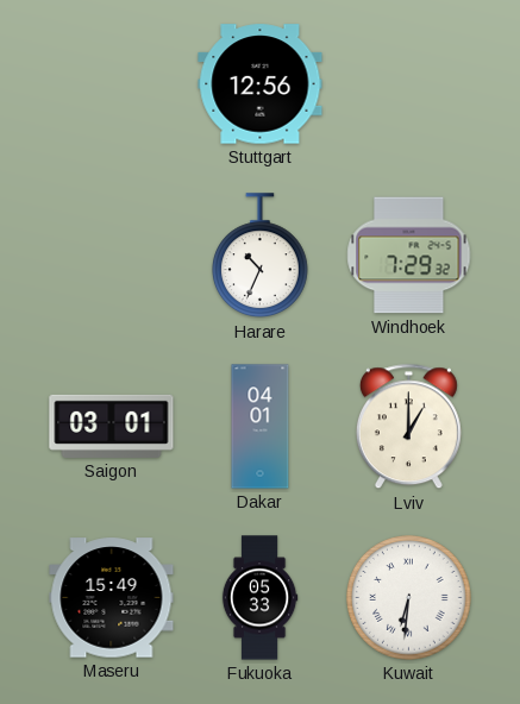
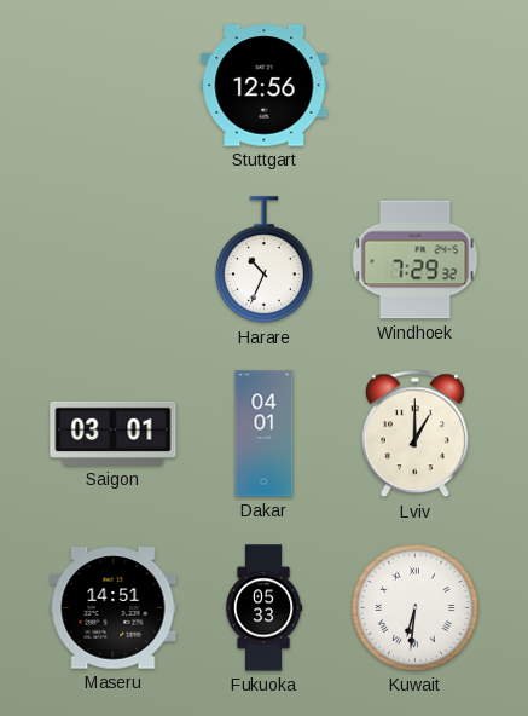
Maseru: 15:49 -> 14:51 (114, 608)
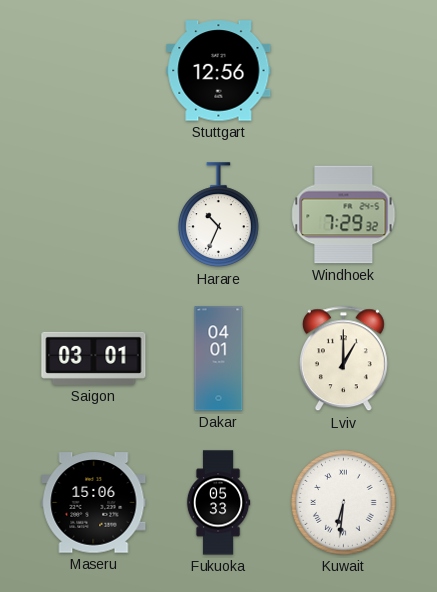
Maseru: 14:51 -> 15:06 (94, 503)
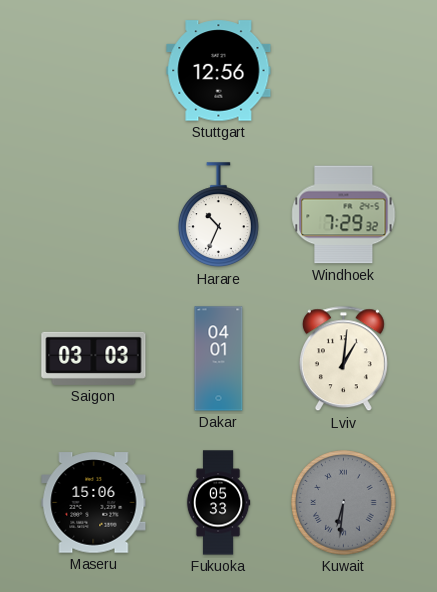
Saigon: 03:01 -> 03:03 (94, 358)
Lviv: 1:00 -> 1:01 (343, 359)
Kuwait dial: white -> grey (344, 503)
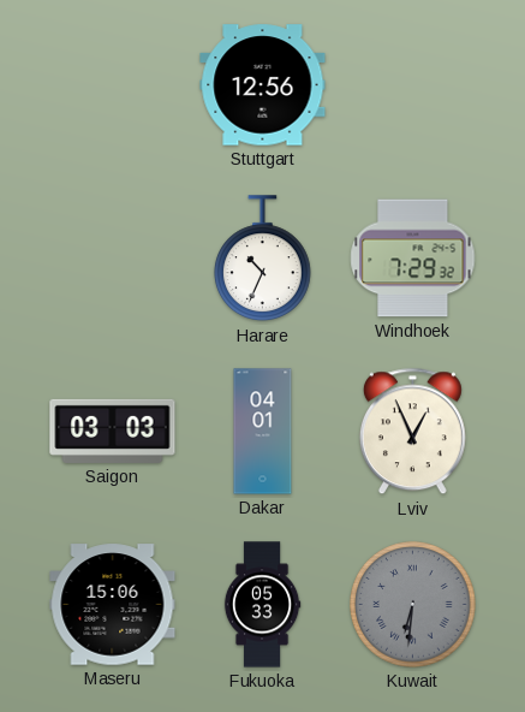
Lviv: 1:01 -> 12:56 (412, 432)
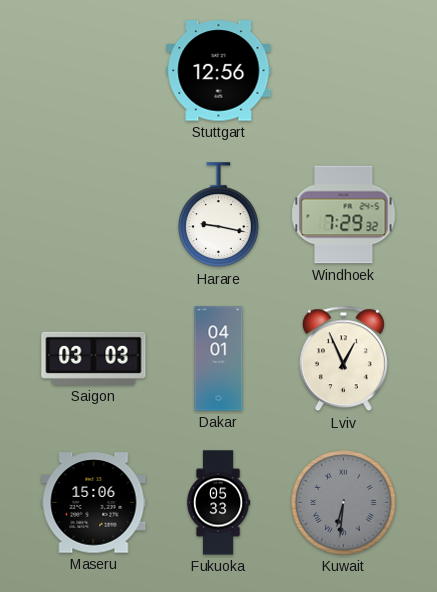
Harare: 10:34 -> 9:17 (218, 215)
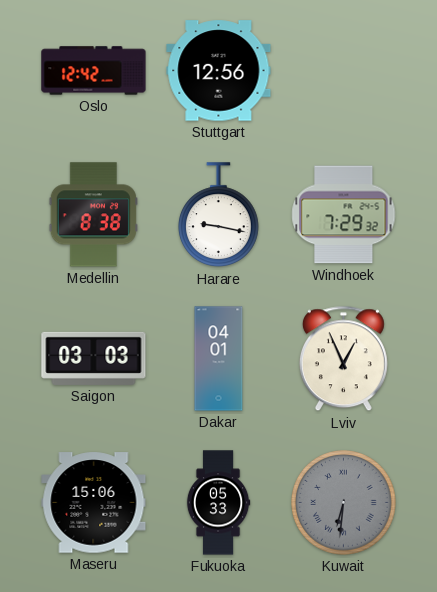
Oslo: none -> 12:42 (94, 71)
Medellin: none -> 8:38 (93, 215)
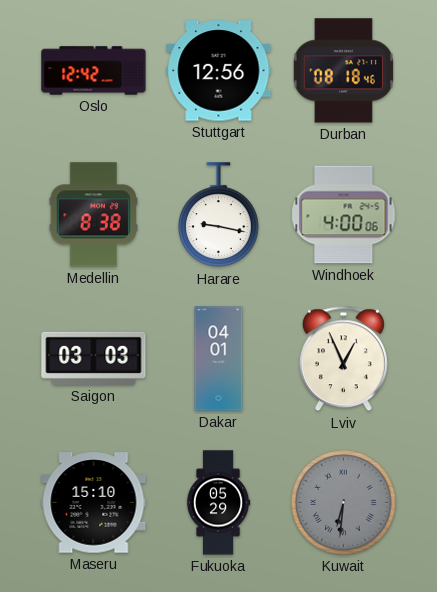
Durban: none -> 08:18 (343, 71)
Windhoek: 7:29 -> 4:00 (344, 215)
Maseru: 15:06 -> 15:10 (94, 503)
Fukuoka: 05:33 -> 05:29 (218, 503)
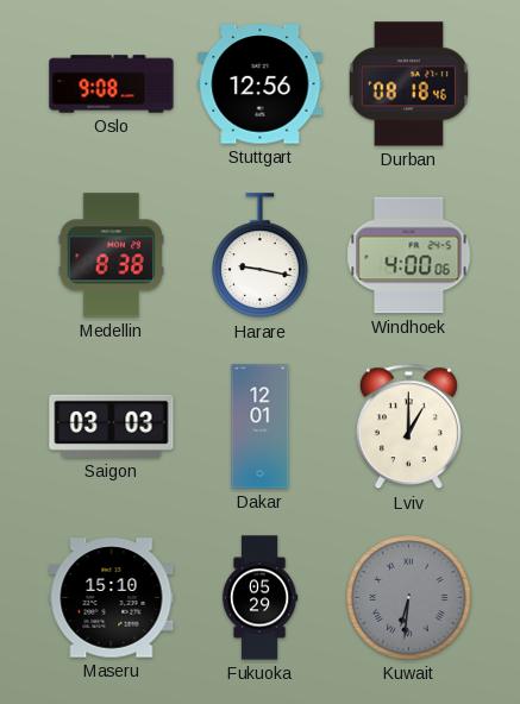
Oslo: 12:42 -> 9:08 (112, 84)
Dakar: 04:01 -> 12:01 (261, 427)
Lviv: 12:56 -> 1:00 (408, 427)
